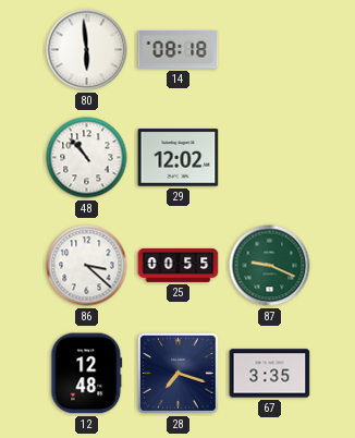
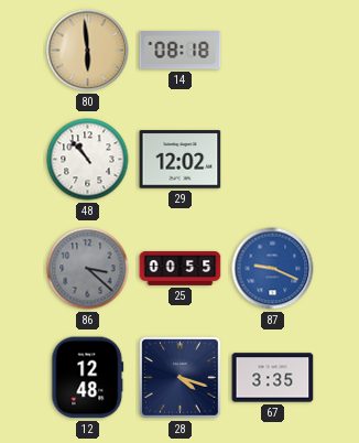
80 dial: white -> champagne (88, 51)
86 dial: white -> grey (88, 269)
87 dial: green -> blue (273, 269)
28: 7:18 -> 4:18 (181, 378)
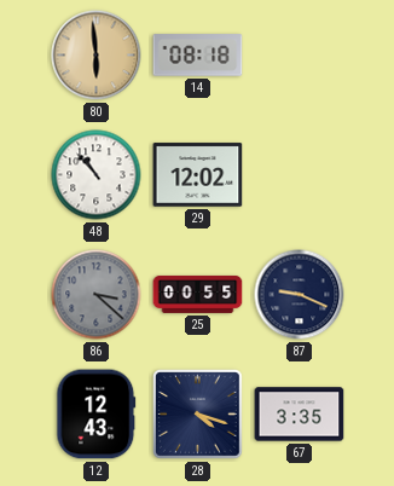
87 dial: blue -> navy (300, 295)
12: 12:48 -> 12:43 (97, 415)
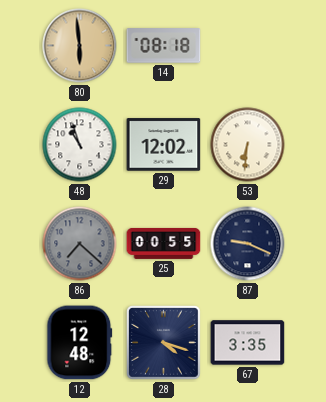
48: 10:53 -> 10:57 (80, 145)
53: none -> 6:31 (248, 145)
86: 3:22 -> 7:22 (80, 244)
12: 12:43 -> 12:48 (80, 343)
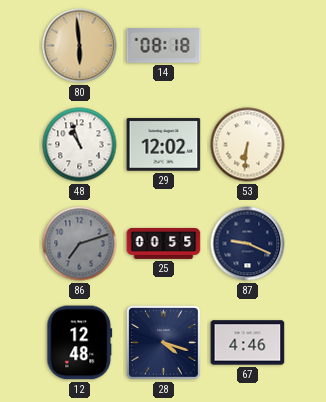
86: 7:22 -> 7:12 (80, 244)
67: 3:35 -> 4:46 (248, 343)
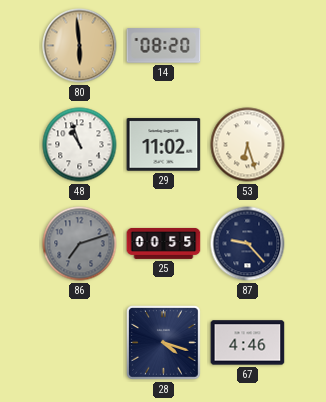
14: 08:18 -> 08:20 (164, 46)
29: 12:02 -> 11:02 (164, 145)
53: 6:31 -> 6:27 (248, 145)
87: 9:19 -> 9:23 (248, 244)
12: 12:48 -> none (80, 343)
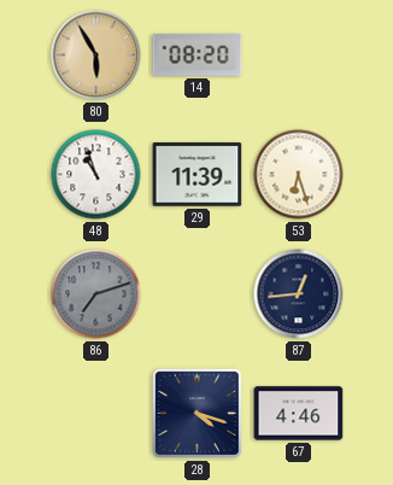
80: 5:59 -> 5:55 (96, 55)
29: 11:02 -> 11:39 (198, 175)
25: 00:55 -> none (164, 244)
87: 9:23 -> 12:44 (299, 294)
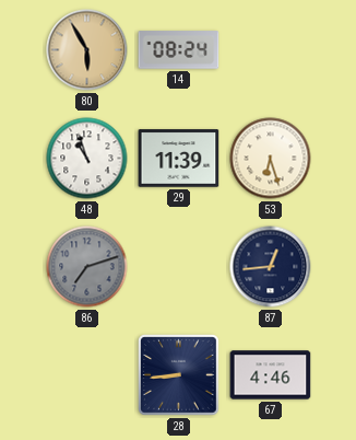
14: 08:20 -> 08:24 (179, 50)
28: 4:18 -> 8:44 (179, 375)
